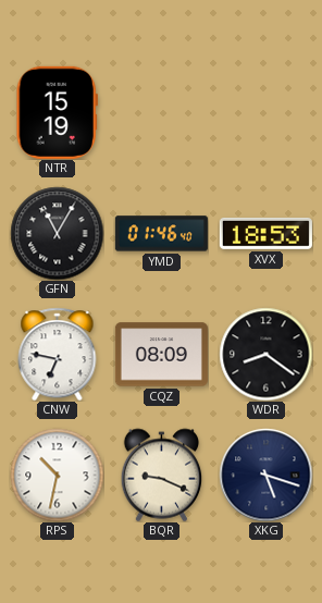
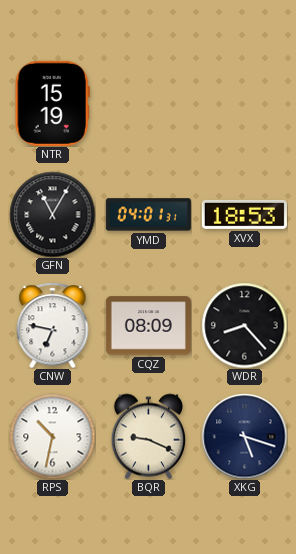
YMD: 01:46 -> 04:01 (148, 215)
WDR: 8:21 -> 8:23 (244, 325)
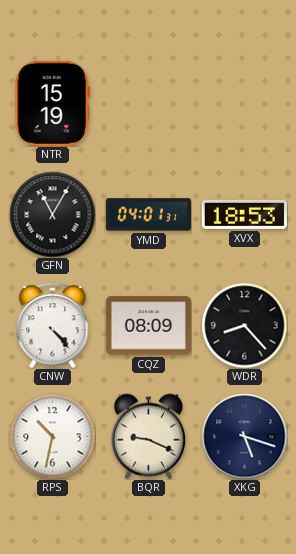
CNW: 6:47 -> 4:23 (53, 325)
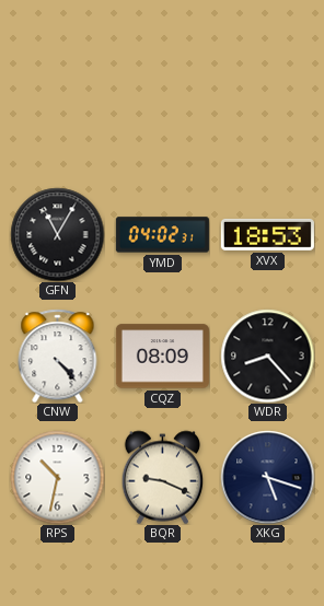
NTR: 15:19 -> none (52, 103)
YMD: 04:01 -> 04:02 (162, 235)
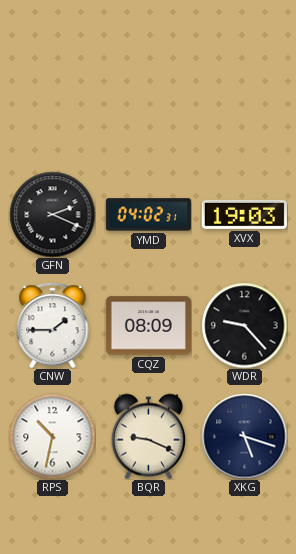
GFN: 11:05 -> 2:19 (52, 214)
XVX: 18:53 -> 19:03 (244, 214)
CNW: 4:23 -> 1:45 (53, 325)
WDR: 8:23 -> 9:23 (244, 325)
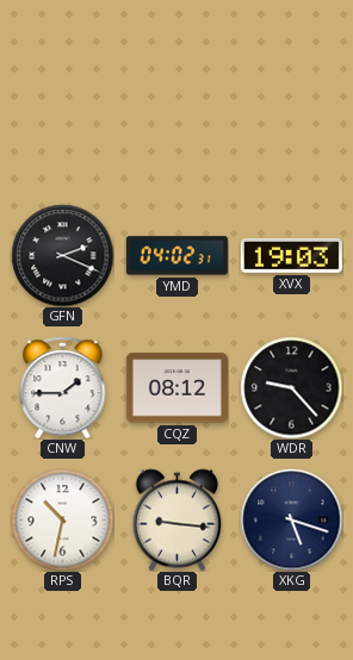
CQZ: 08:09 -> 08:12 (176, 388)
BQR: 9:19 -> 9:16 (178, 519)
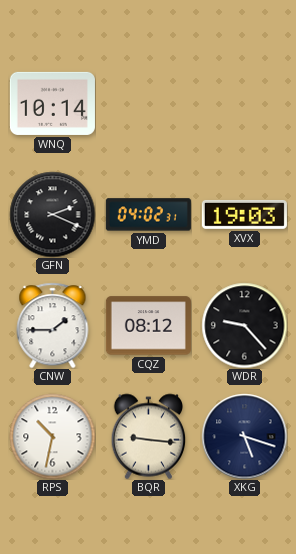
WNQ: none -> 10:14 (52, 103)
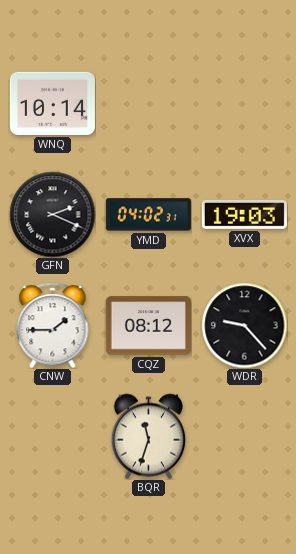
RPS: 10:32 -> none (52, 436)
BQR: 9:16 -> 11:33 (149, 436)
XKG: 5:18 -> none (244, 436)
